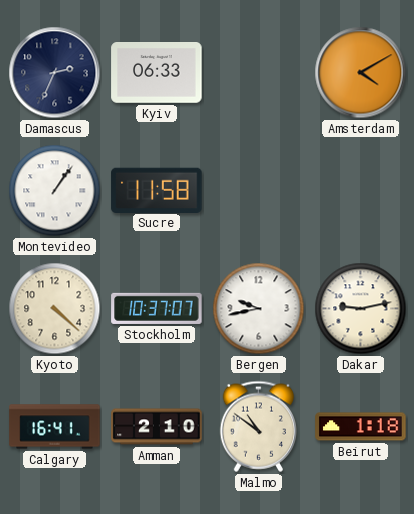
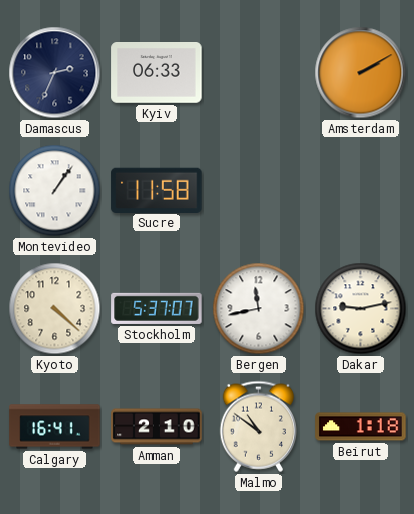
Amsterdam: 4:10 -> 2:10 (361, 73)
Stockholm: 10:37 -> 5:37 (157, 308)
Bergen: 9:43 -> 11:43 (259, 309)
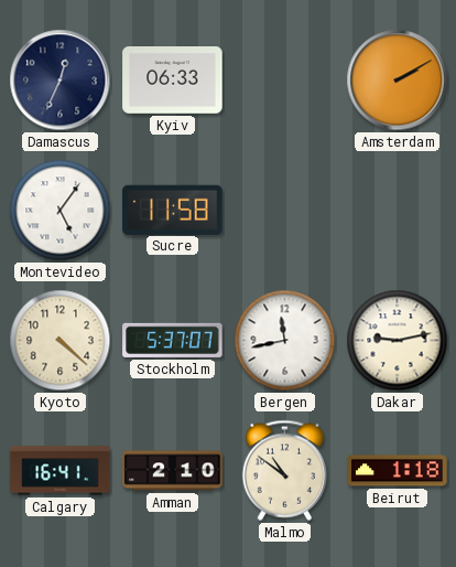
Damascus: 2:34 -> 12:34 (61, 81)
Montevideo: 1:06 -> 5:06 (61, 211)
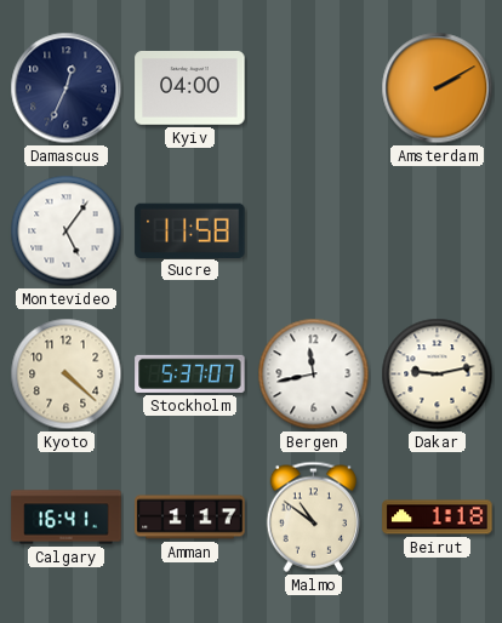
Kyiv: 06:33 -> 04:00 (190, 88)
Amman: 2:10 -> 1:17 (190, 518)
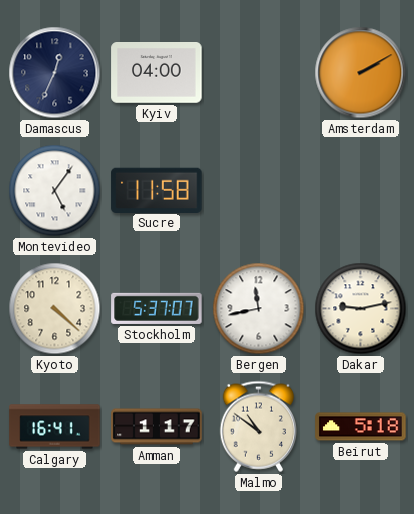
Beirut: 1:18 -> 5:18 (361, 427)
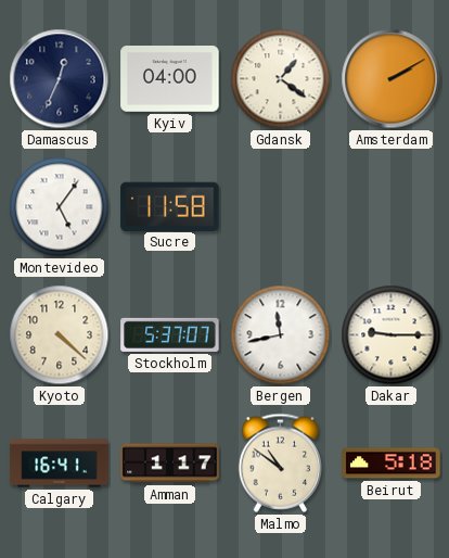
Gdansk: none -> 1:21 (281, 79)
Dakar: 9:13 -> 9:15 (392, 335)
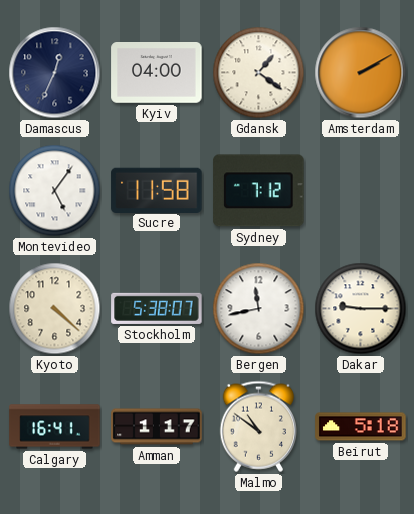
Sydney: none -> 7:12 (259, 191)
Stockholm: 5:37 -> 5:38 (157, 308)
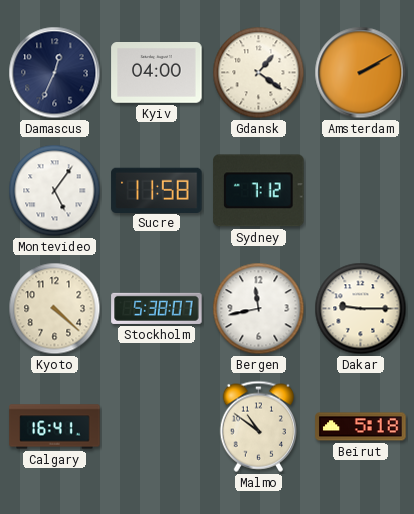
Amman: 1:17 -> none (157, 427)
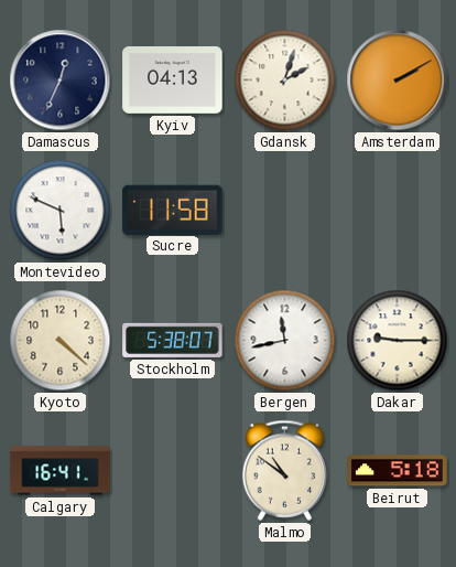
Kyiv: 04:00 -> 04:13 (173, 81)
Gdansk: 1:21 -> 2:03 (285, 81)
Montevideo: 5:06 -> 5:49 (61, 211)
Sydney: 7:12 -> none (259, 191)
